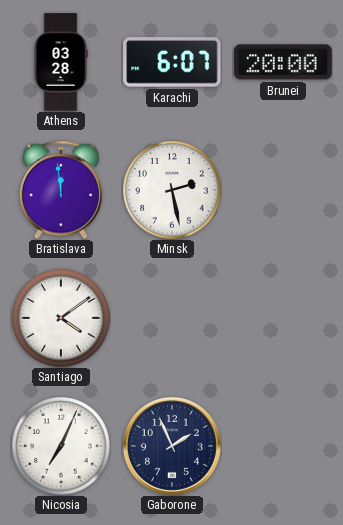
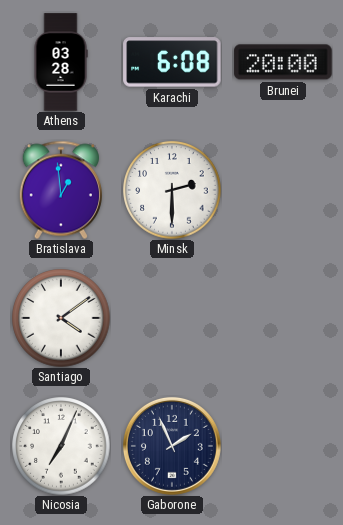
Karachi: 6:07 -> 6:08 (172, 62)
Bratislava: 11:59 -> 12:59 (60, 190)
Minsk: 2:28 -> 2:30 (172, 190)
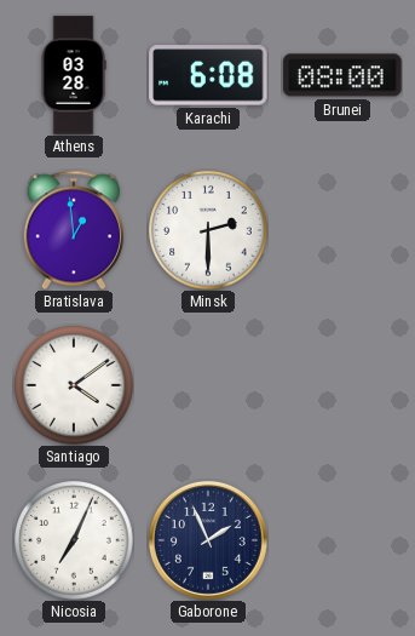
Brunei: 20:00 -> 08:00 (342, 75)
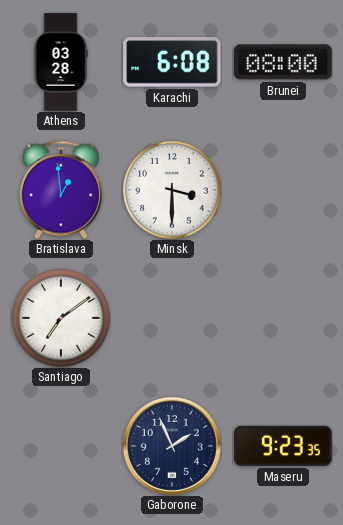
Minsk: 2:30 -> 3:30 (172, 190)
Santiago: 4:09 -> 7:09 (61, 318)
Nicosia: 7:04 -> none (74, 540)
Maseru: none -> 9:23 (283, 446)
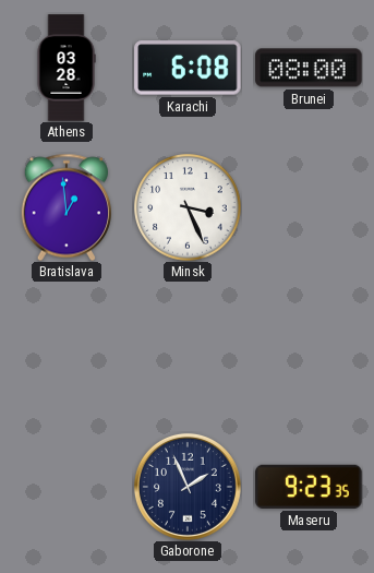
Minsk: 3:30 -> 3:26 (188, 207)
Santiago: 7:09 -> none (61, 318)
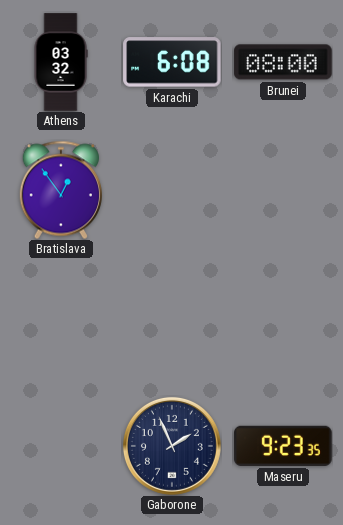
Athens: 03:28 -> 03:32 (61, 62)
Bratislava: 12:59 -> 12:54 (60, 190)
Minsk: 3:26 -> none (188, 207)
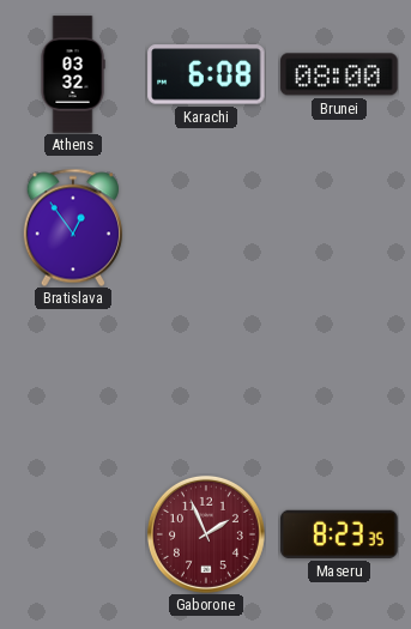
Gaborone dial: navy -> burgundy (206, 534)
Maseru: 9:23 -> 8:23 (339, 534)
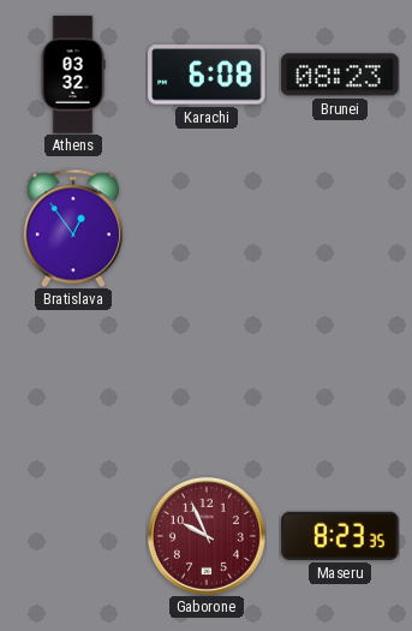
Brunei: 08:00 -> 08:23 (340, 75)
Gaborone: 1:56 -> 9:56 (207, 536)
